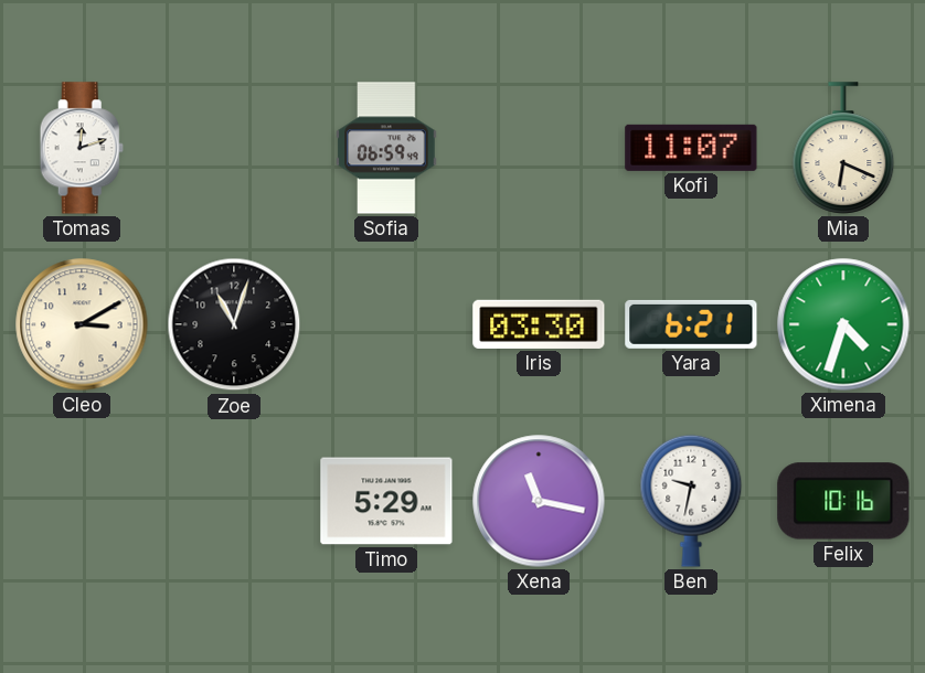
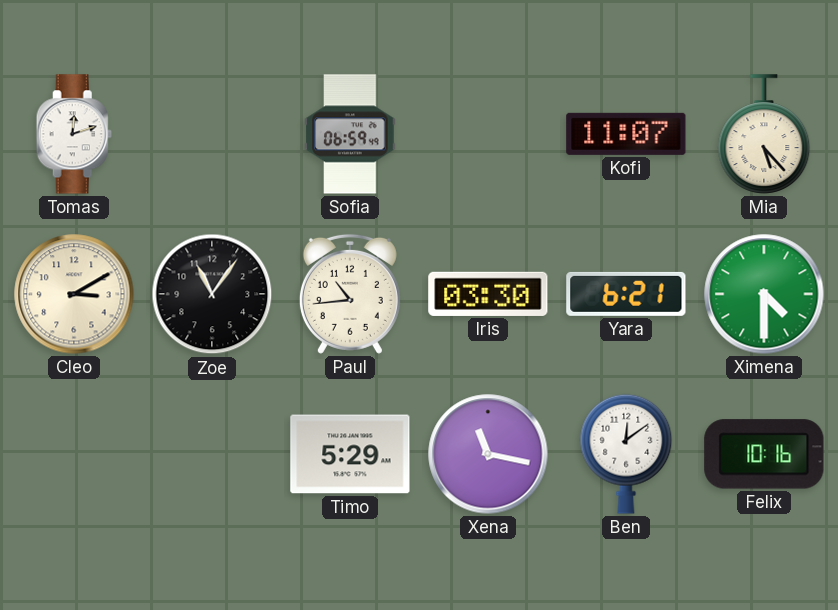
Mia: 6:19 -> 5:23 (764, 134)
Zoe: 11:03 -> 11:06 (212, 294)
Paul: none -> 10:44 (350, 294)
Ximena: 4:33 -> 4:30 (764, 294)
Ben: 9:32 -> 12:09 (626, 454)
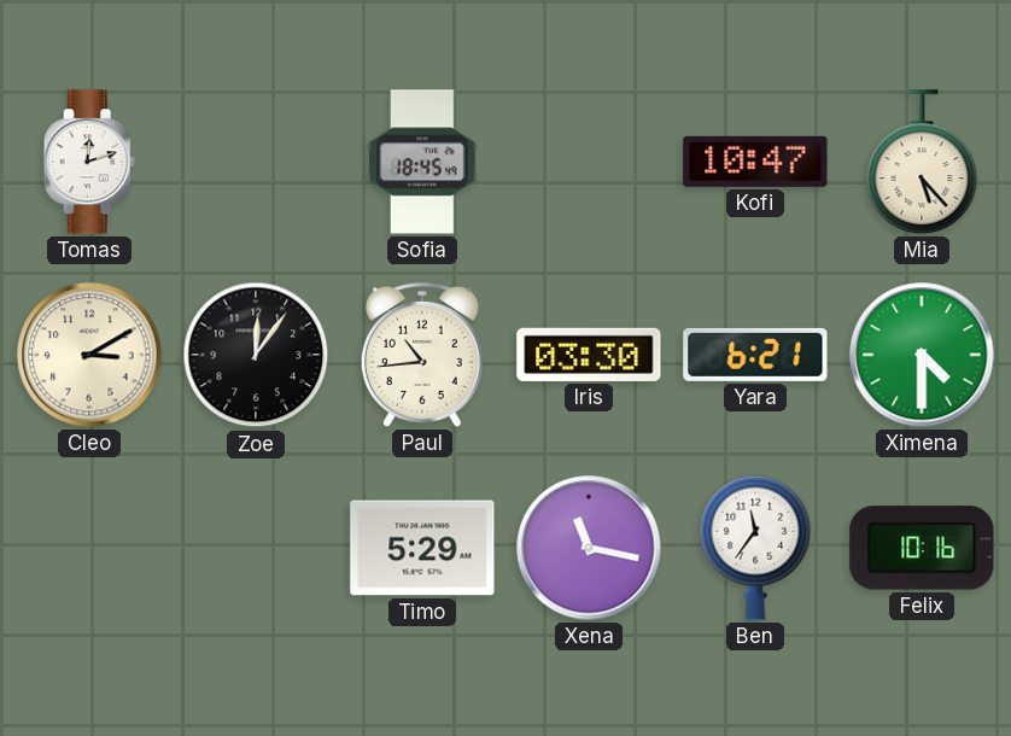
Sofia: 06:59 -> 18:45 (422, 162)
Kofi: 11:07 -> 10:47 (755, 162)
Zoe: 11:06 -> 12:06 (256, 355)
Ben: 12:09 -> 11:36 (755, 548)
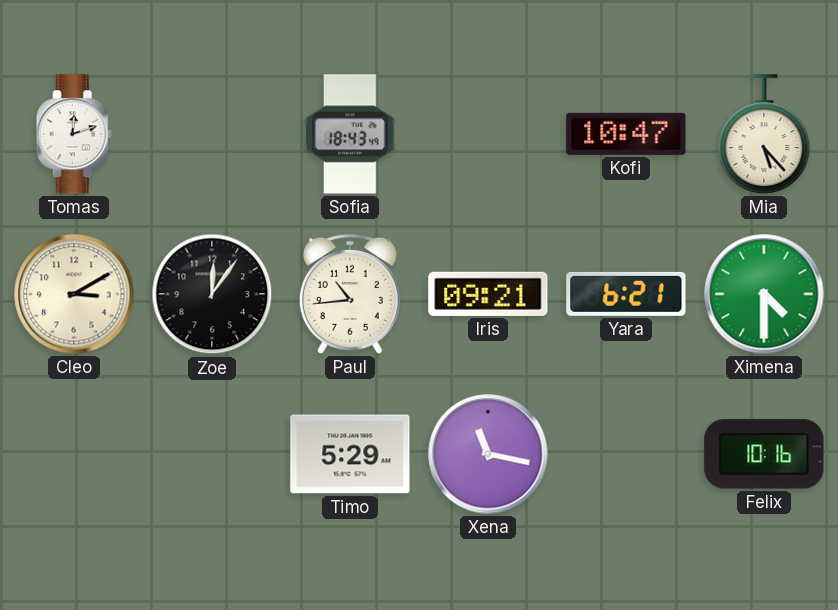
Sofia: 18:45 -> 18:43 (350, 134)
Iris: 03:30 -> 09:21 (488, 294)
Ben: 11:36 -> none (755, 548)
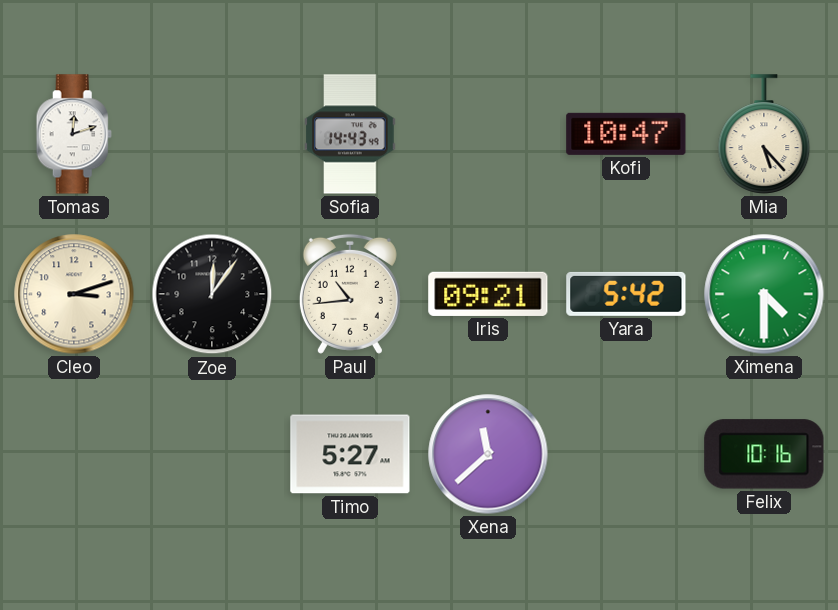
Sofia: 18:43 -> 14:43 (350, 134)
Cleo: 3:10 -> 3:12 (74, 294)
Yara: 6:21 -> 5:42 (626, 294)
Timo: 5:29 -> 5:27 (350, 454)
Xena: 11:17 -> 11:38 (488, 454)
